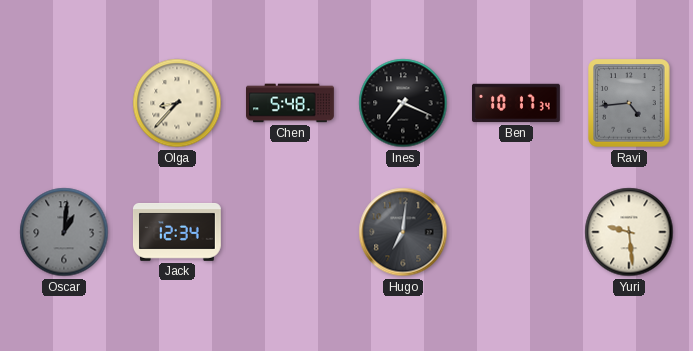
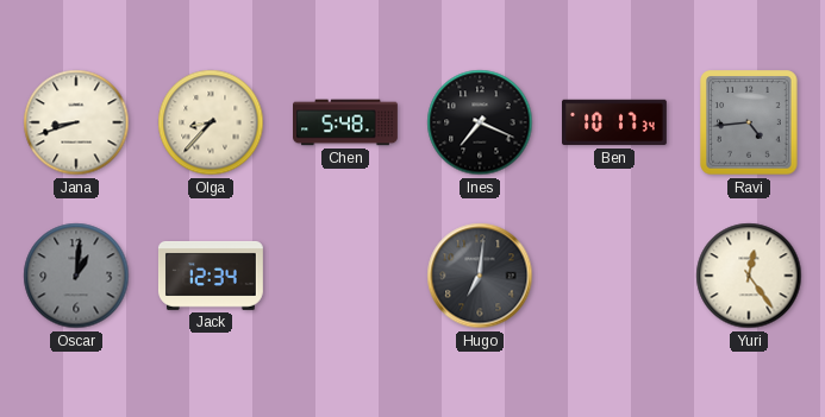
Jana: none -> 8:42 (76, 122)
Yuri: 9:29 -> 12:24 (749, 276)
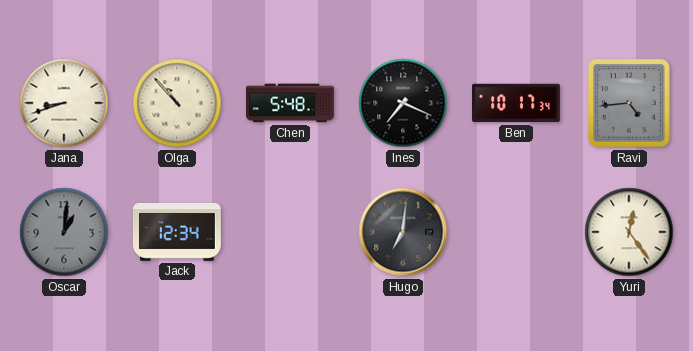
Olga: 8:37 -> 10:53 (177, 103)
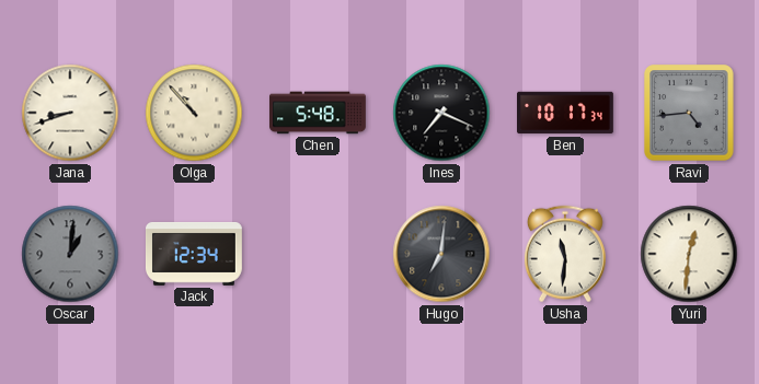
Usha: none -> 11:31 (565, 254)
Yuri: 12:24 -> 12:31 (689, 254)
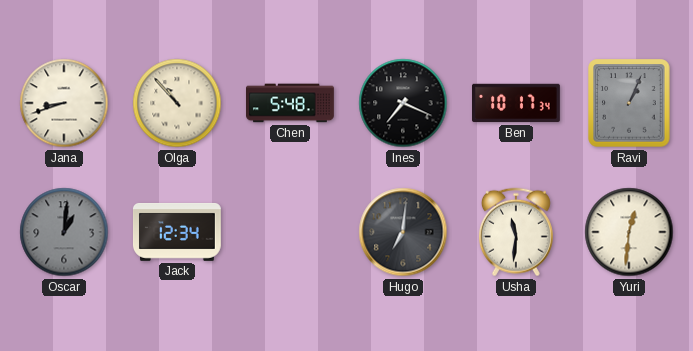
Ravi: 4:44 -> 1:04 (629, 103)
